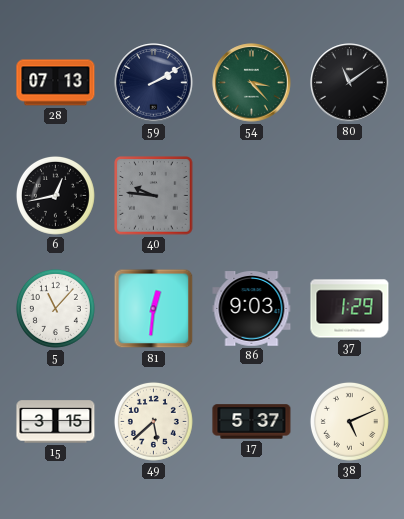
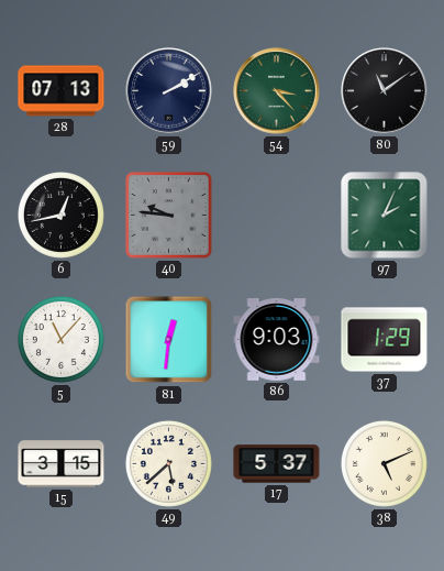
97: none -> 2:04 (385, 216)
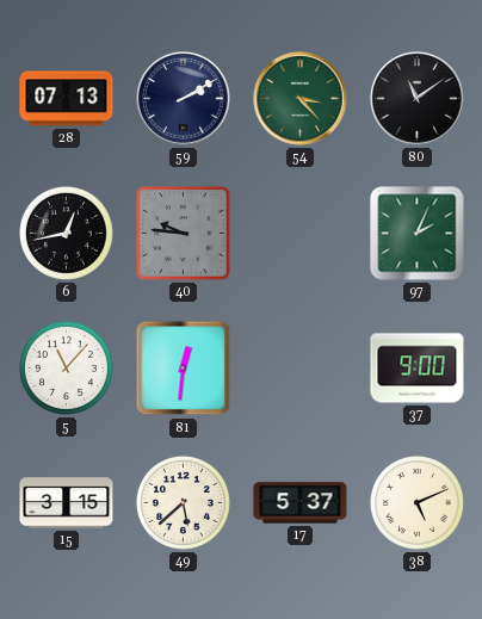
86: 9:03 -> none (277, 340)
37: 1:29 -> 9:00 (418, 369)
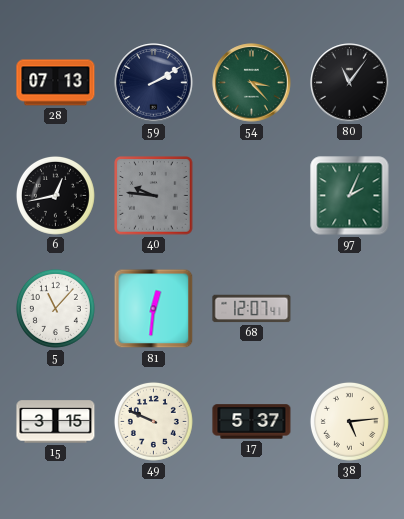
80: 11:09 -> 11:06 (350, 83)
68: none -> 12:07 (252, 309)
37: 9:00 -> none (418, 369)
49: 5:38 -> 9:49 (153, 421)
38: 5:11 -> 5:14 (349, 421)
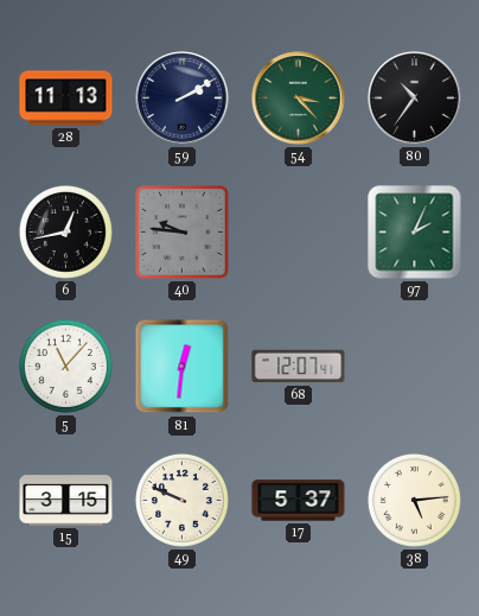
28: 07:13 -> 11:13 (66, 99)
80: 11:06 -> 10:36 (415, 99)
